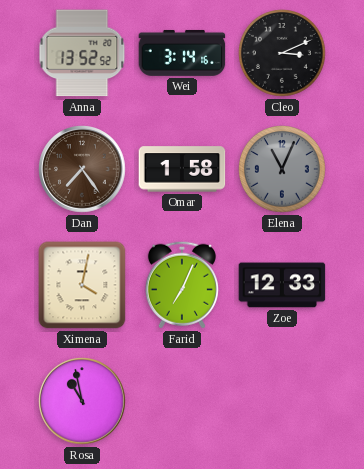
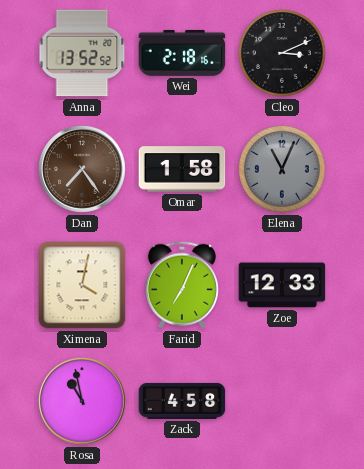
Wei: 3:14 -> 2:18 (182, 53)
Zack: none -> 4:58 (182, 401)
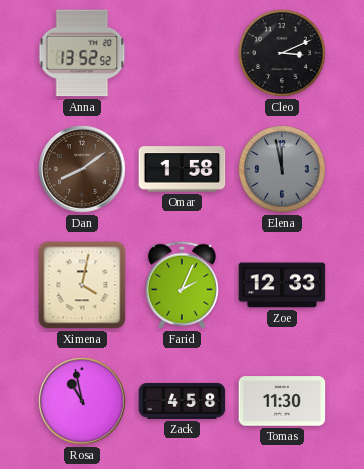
Wei: 2:18 -> none (182, 53)
Dan: 7:24 -> 8:09 (82, 169)
Elena: 11:04 -> 11:58 (283, 170)
Farid: 7:04 -> 2:04 (182, 285)
Tomas: none -> 11:30 (282, 401)
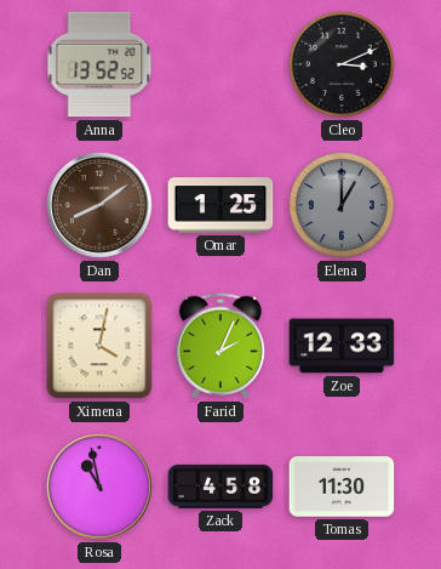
Omar: 1:58 -> 1:25 (220, 205)
Elena: 11:58 -> 1:00 (343, 206)
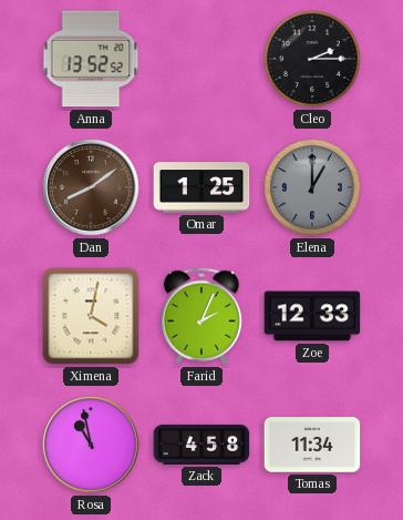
Cleo: 3:11 -> 2:15 (313, 60)
Tomas: 11:30 -> 11:34 (312, 445)
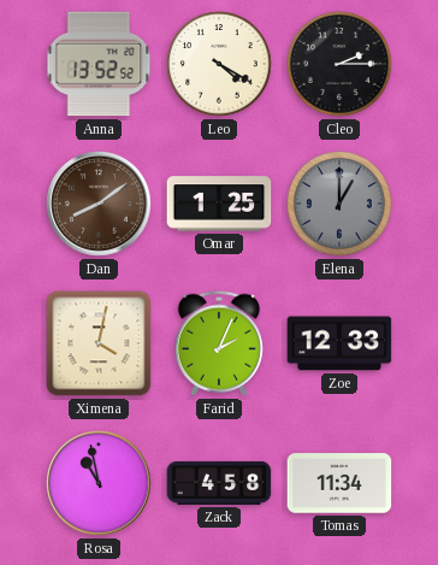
Leo: none -> 4:20 (220, 65)
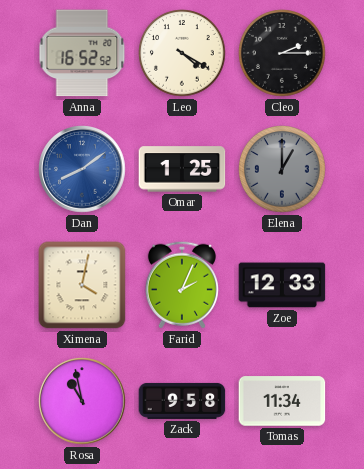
Anna: 13:52 -> 16:52 (82, 53)
Dan dial: brown -> blue (82, 169)
Zack: 4:58 -> 9:58 (182, 401)
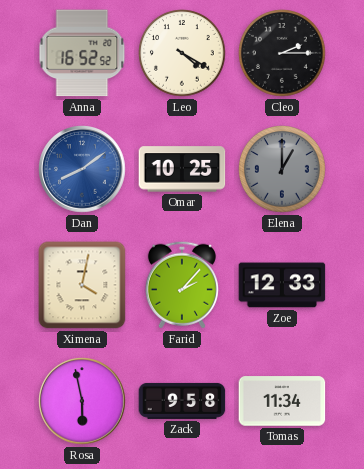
Omar: 1:25 -> 10:25 (182, 169)
Farid: 2:04 -> 2:07 (182, 285)
Rosa: 10:58 -> 5:58 (82, 401)
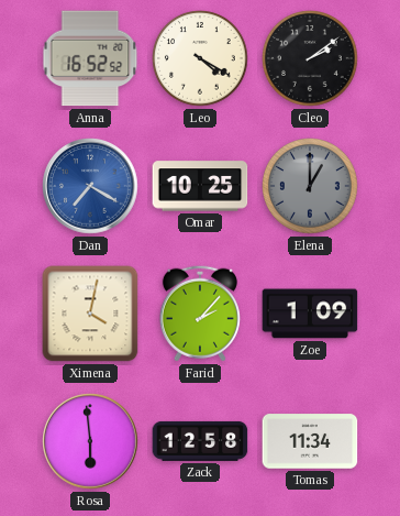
Cleo: 2:15 -> 2:09 (311, 59)
Dan: 8:09 -> 7:20 (90, 186)
Zoe: 12:33 -> 1:09 (310, 314)
Rosa: 5:58 -> 5:59 (90, 441)
Zack: 9:58 -> 12:58 (200, 441)
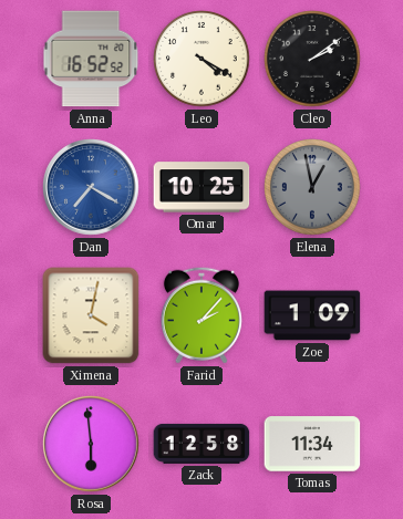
Elena: 1:00 -> 12:58 (313, 188)
